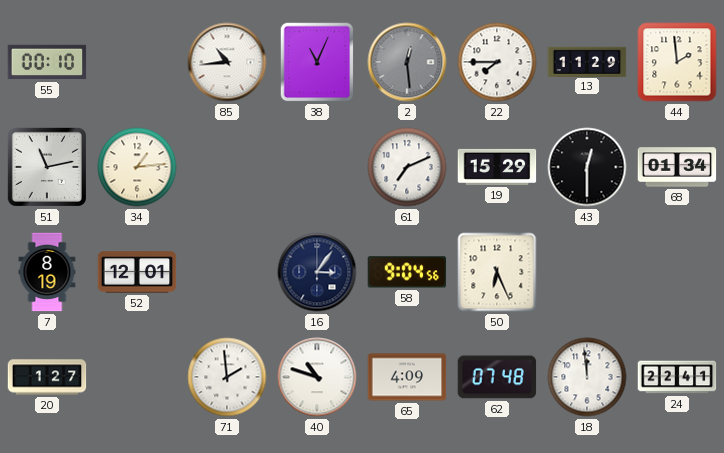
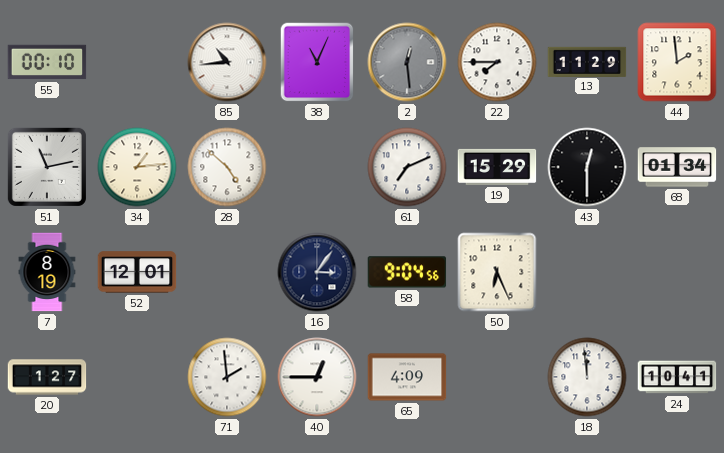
28: none -> 4:52 (227, 167)
40: 10:48 -> 12:45 (317, 377)
62: 07:48 -> none (497, 377)
24: 22:41 -> 10:41 (677, 377)
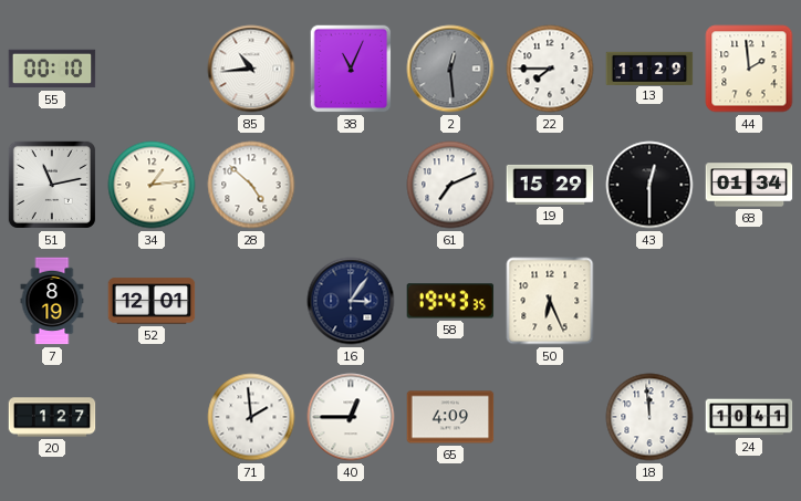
58: 9:04 -> 19:43 (450, 301)
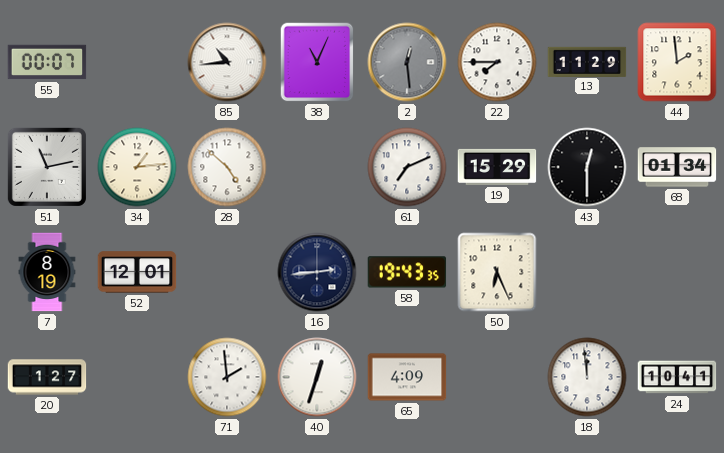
55: 00:10 -> 00:07 (47, 62)
16: 3:06 -> 2:44 (317, 272)
40: 12:45 -> 12:33 (317, 377)
